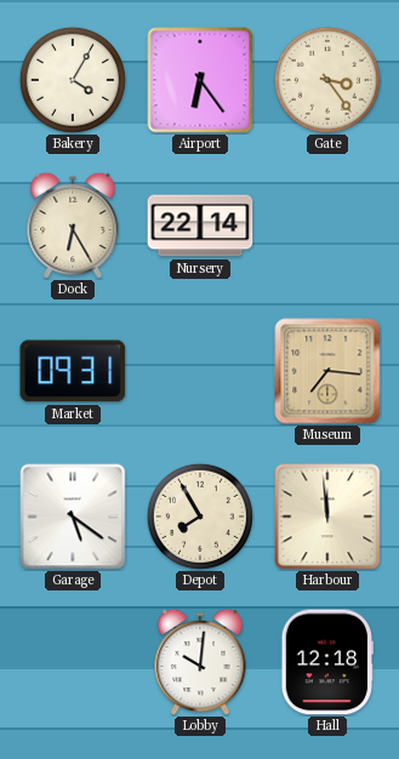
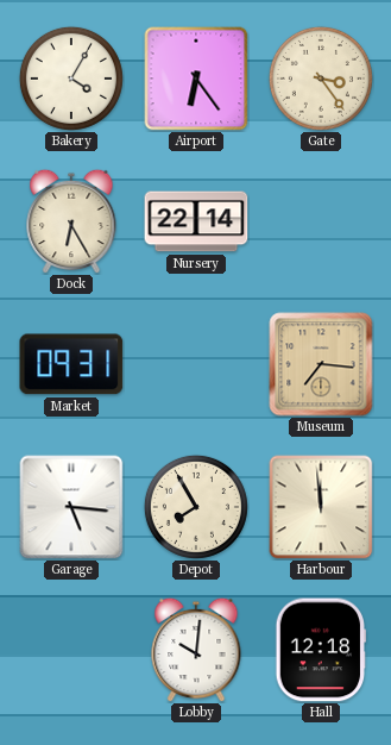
Garage: 5:21 -> 5:16 (71, 507)
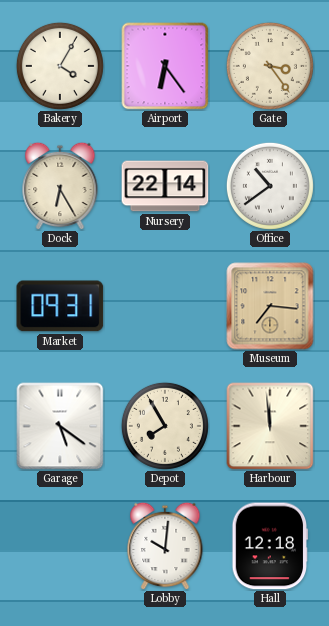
Office: none -> 10:39 (270, 186)
Garage: 5:16 -> 5:21 (60, 426)
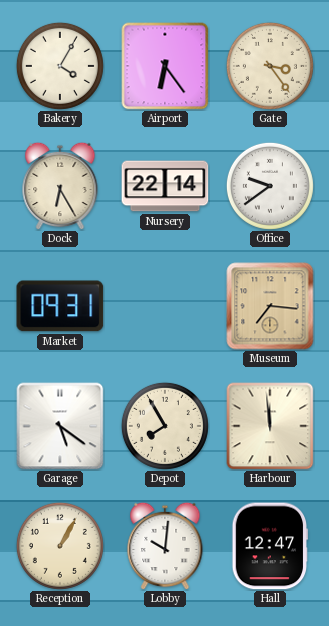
Office: 10:39 -> 9:39 (270, 186)
Reception: none -> 1:05 (60, 546)
Hall: 12:18 -> 12:47 (270, 546)
